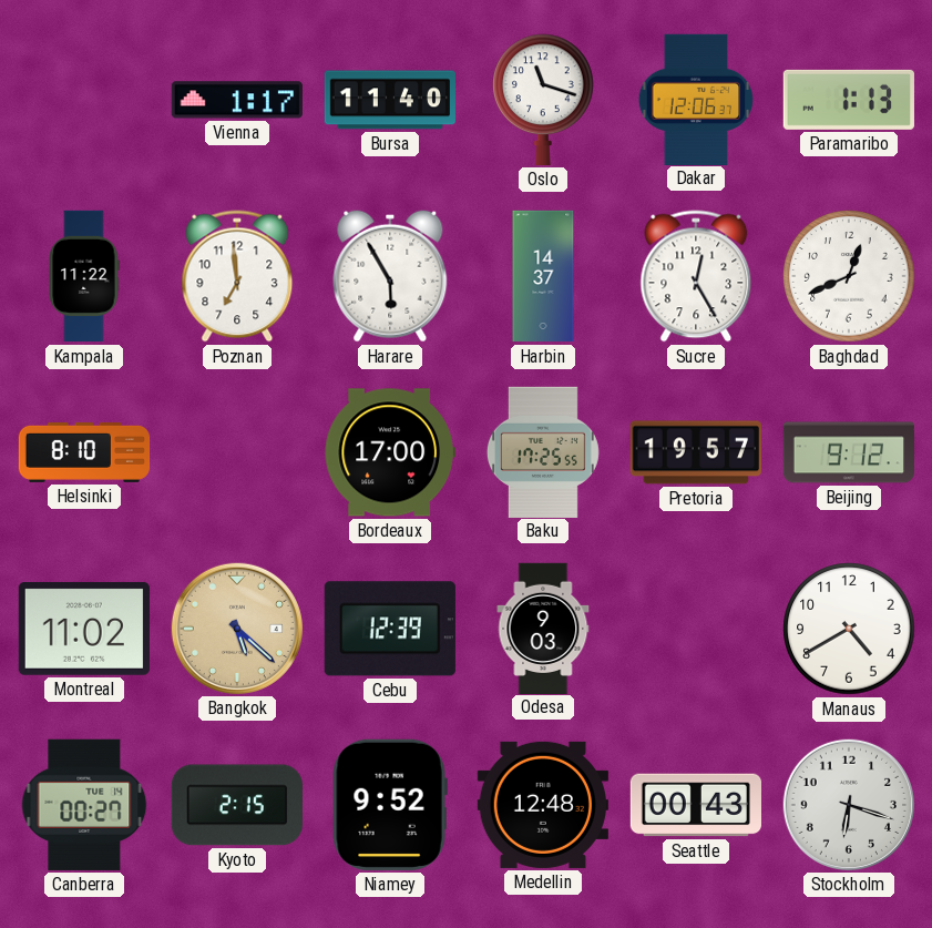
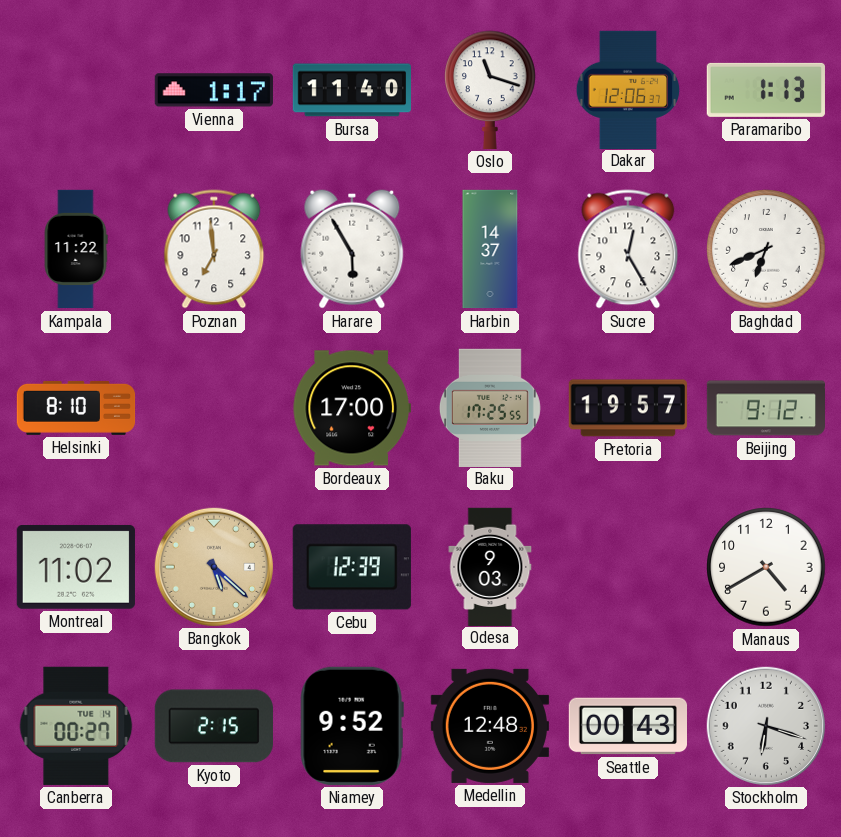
Baghdad: 12:41 -> 6:41 (766, 249)
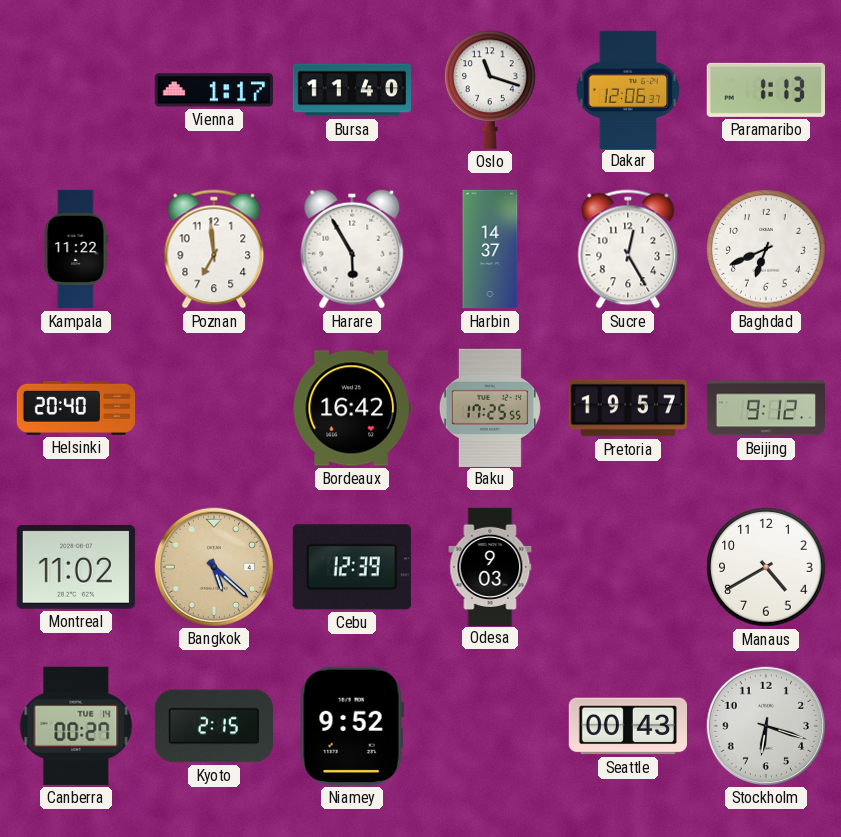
Helsinki: 8:10 -> 20:40 (76, 408)
Bordeaux: 17:00 -> 16:42 (352, 408)
Medellin: 12:48 -> none (490, 726)
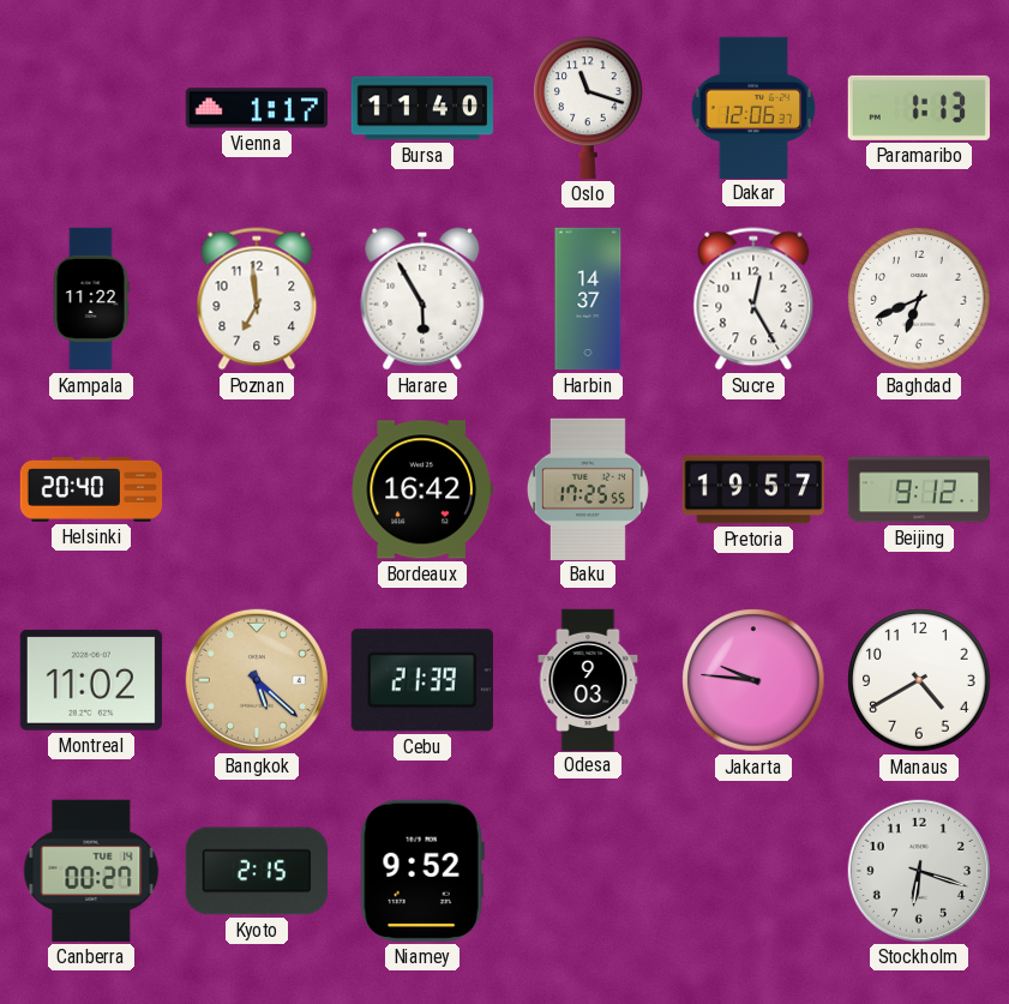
Cebu: 12:39 -> 21:39 (422, 680)
Jakarta: none -> 9:46 (753, 680)
Seattle: 00:43 -> none (627, 726)
